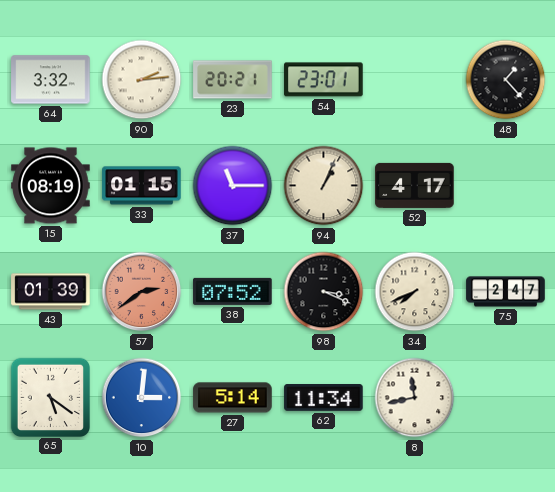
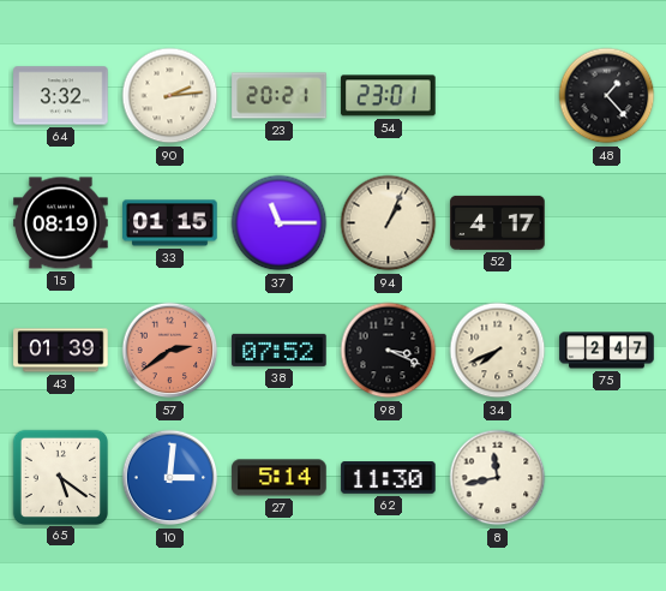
62: 11:34 -> 11:30 (389, 478)
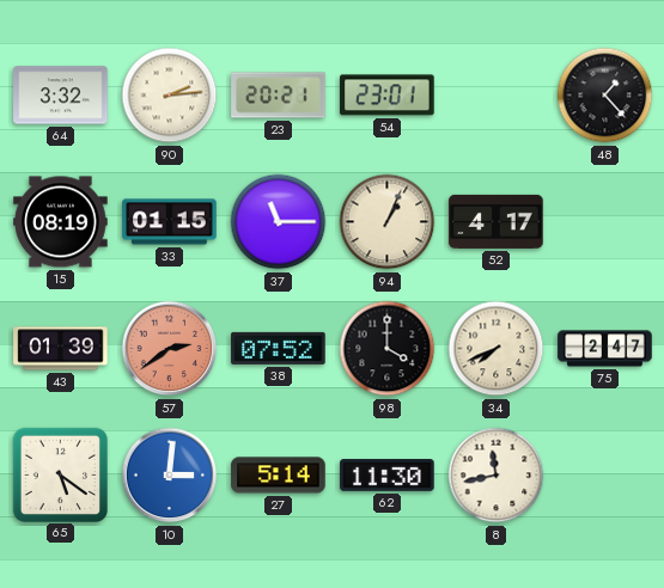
98: 3:19 -> 4:00 (388, 349)
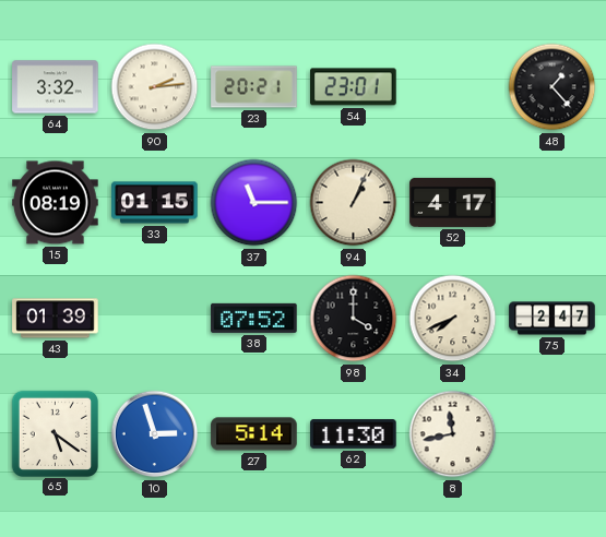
57: 2:39 -> none (170, 349)
10: 3:01 -> 2:57 (155, 434)
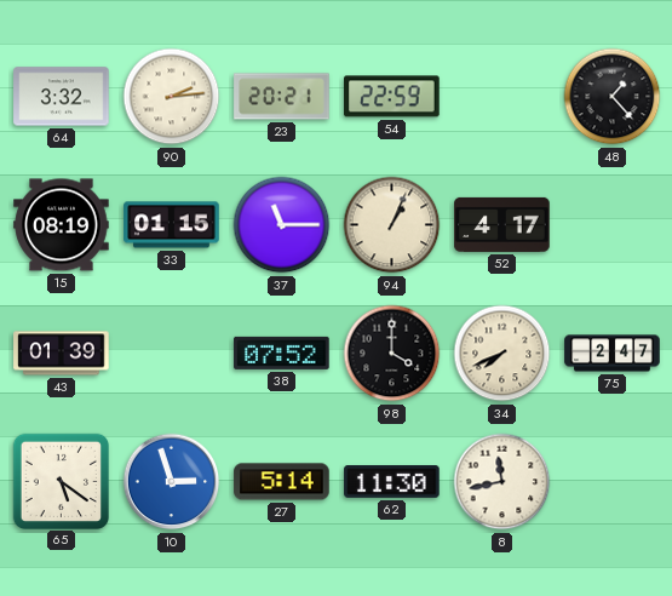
54: 23:01 -> 22:59 (392, 97)
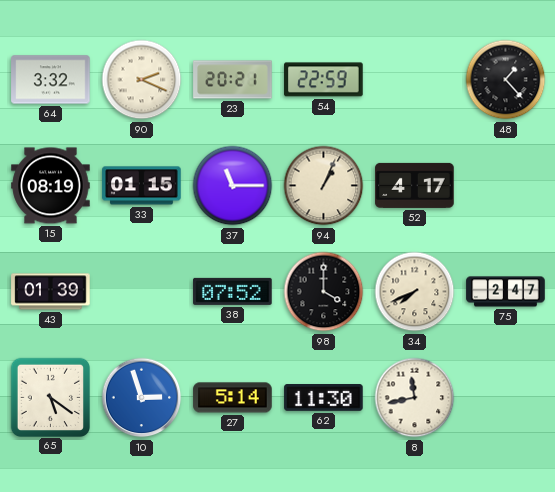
90: 2:14 -> 2:19 (142, 80)
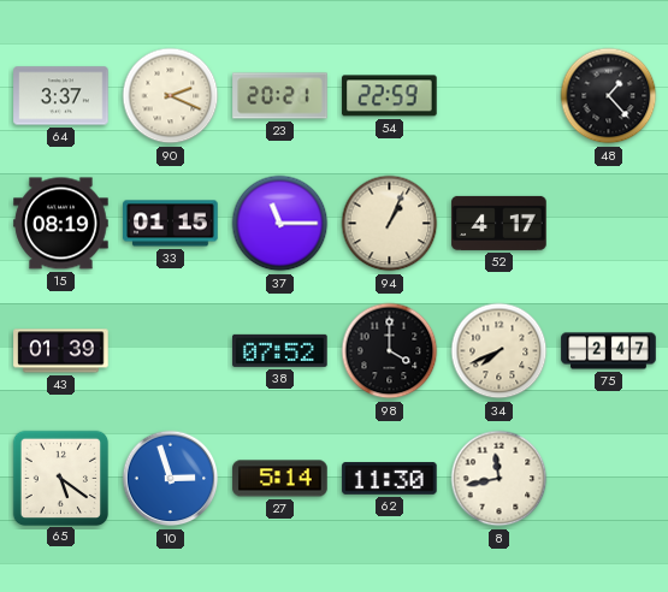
64: 3:32 -> 3:37 (61, 96)
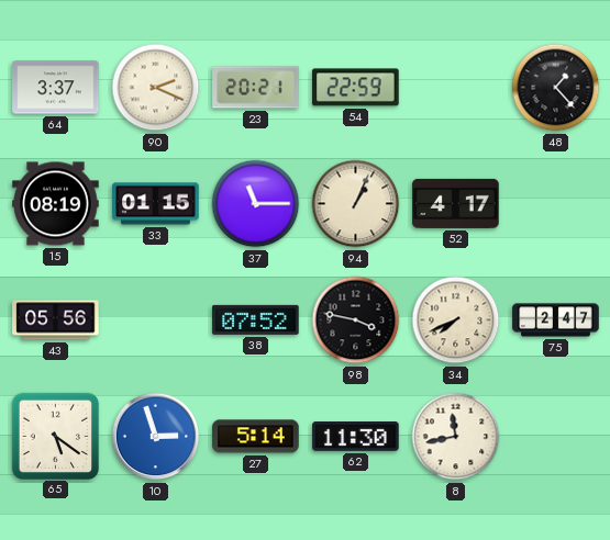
43: 01:39 -> 05:56 (56, 320)
98: 4:00 -> 3:47 (356, 320)
